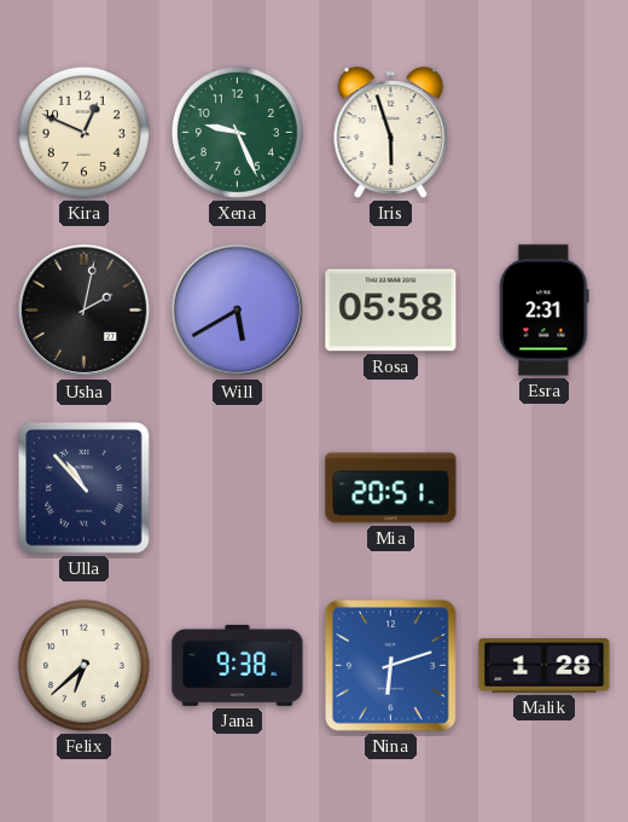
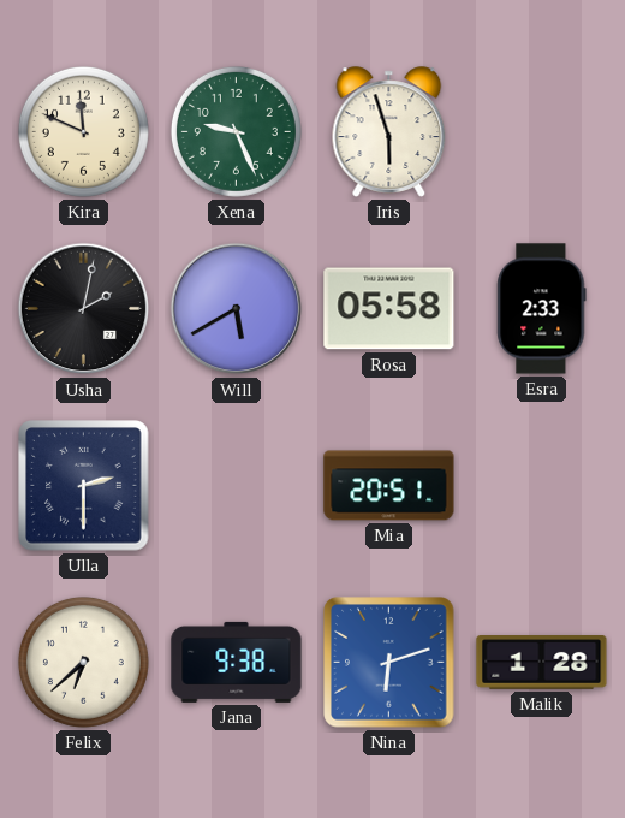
Kira: 12:49 -> 11:49 (83, 131)
Esra: 2:31 -> 2:33 (542, 309)
Ulla: 10:53 -> 2:30 (84, 486)
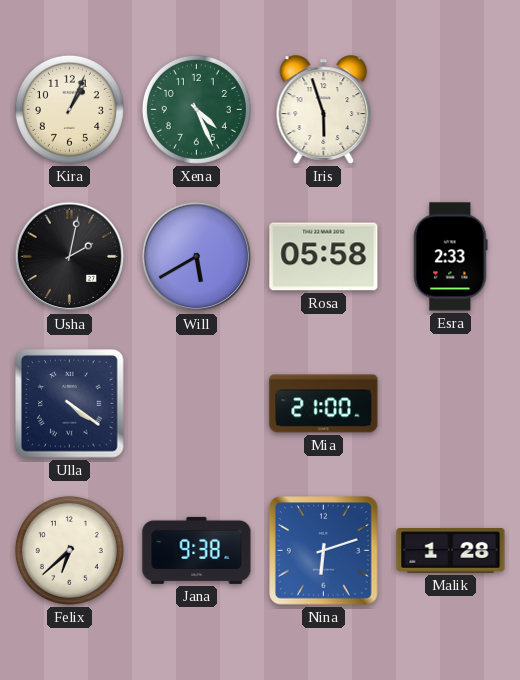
Kira: 11:49 -> 1:04 (69, 109)
Xena: 9:26 -> 4:26 (196, 109)
Ulla: 2:30 -> 4:21 (70, 404)
Mia: 20:51 -> 21:00 (324, 404)
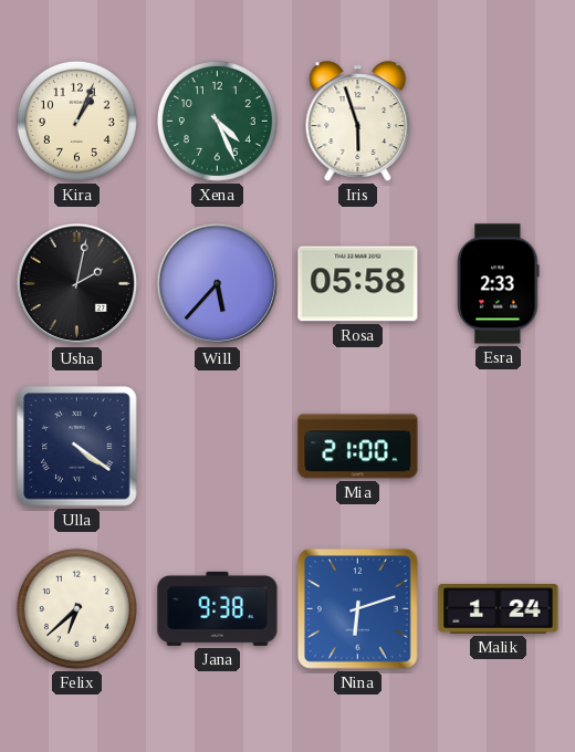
Will: 5:40 -> 5:37 (218, 284)
Malik: 1:28 -> 1:24 (499, 609)
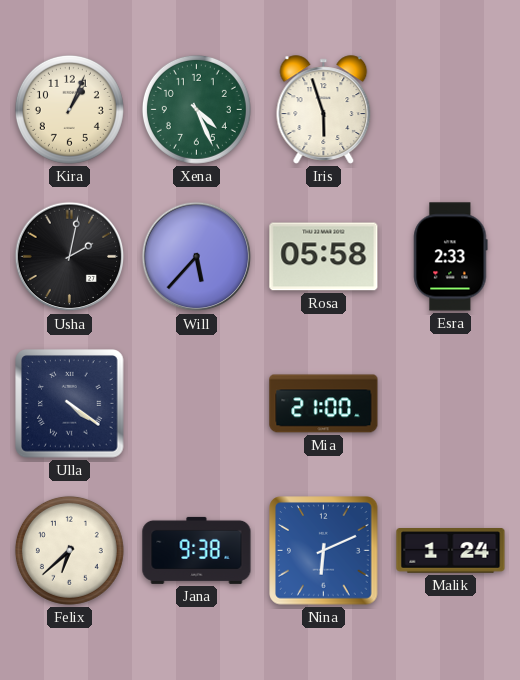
Nina: 6:12 -> 6:11 (324, 551)
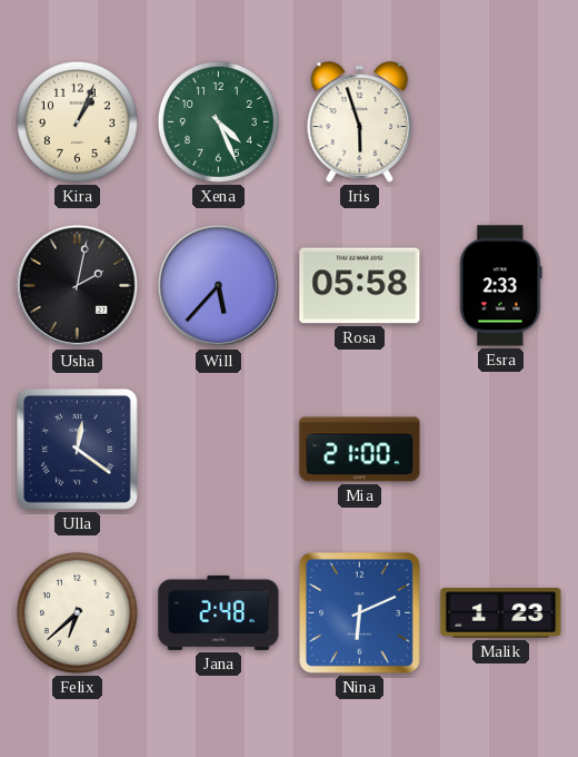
Ulla: 4:21 -> 12:21 (78, 450)
Jana: 9:38 -> 2:48 (219, 612)
Malik: 1:24 -> 1:23 (501, 613)
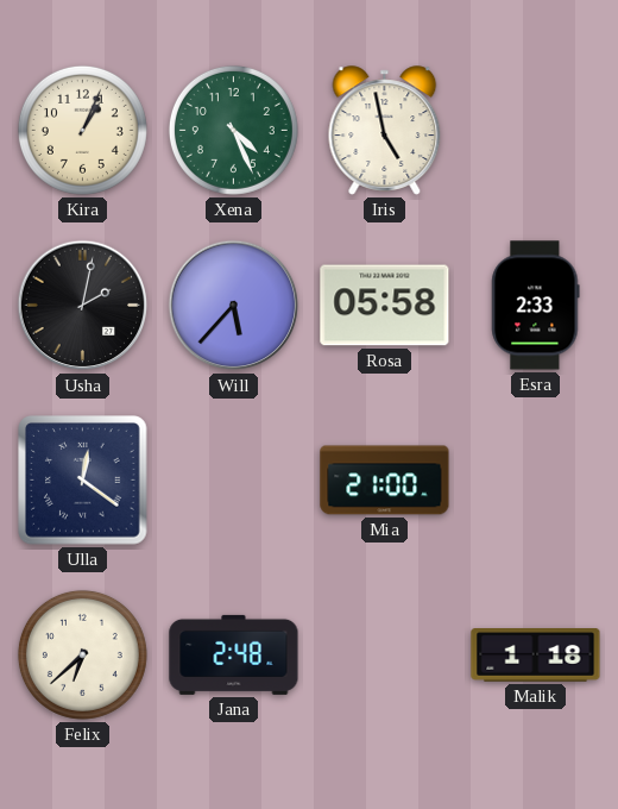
Iris: 5:57 -> 4:58 (385, 131)
Nina: 6:11 -> none (360, 613)
Malik: 1:23 -> 1:18 (536, 656)
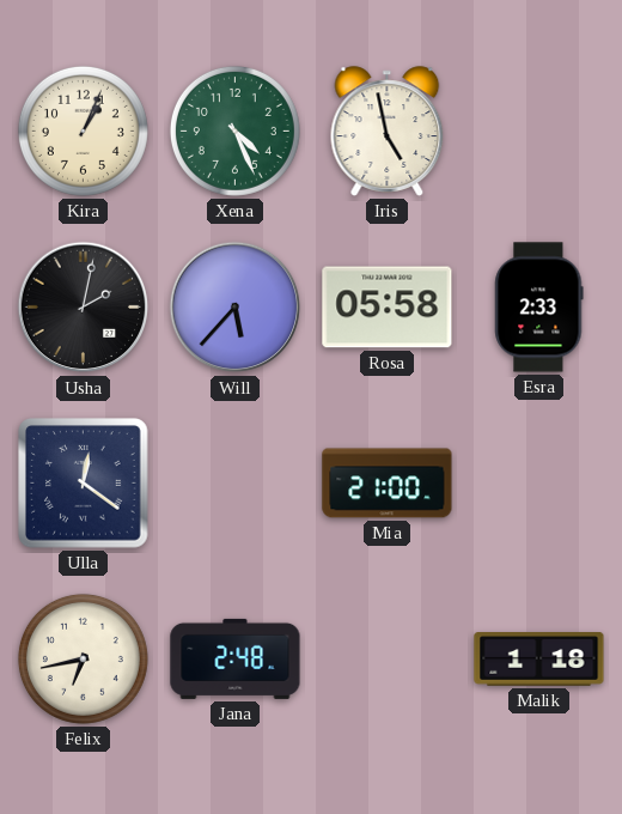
Felix: 6:38 -> 6:43 (83, 658)
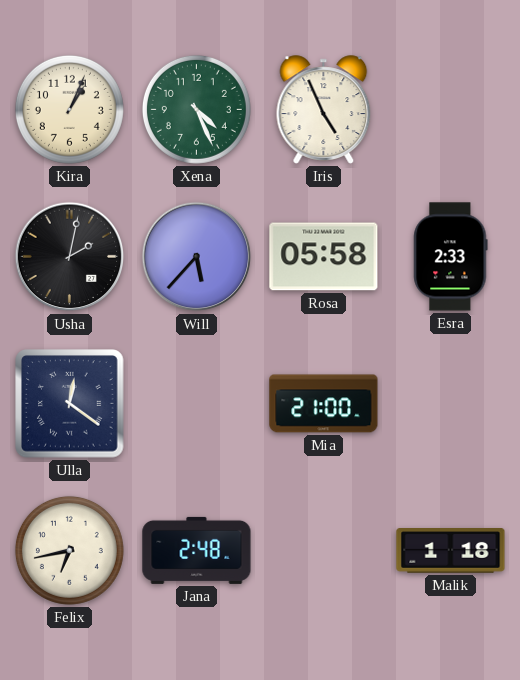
Iris: 4:58 -> 4:56 (324, 110)
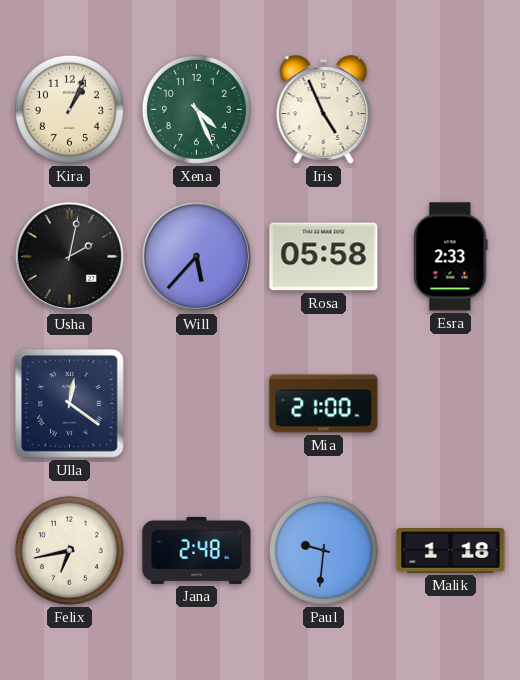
Paul: none -> 9:31 (323, 550)
